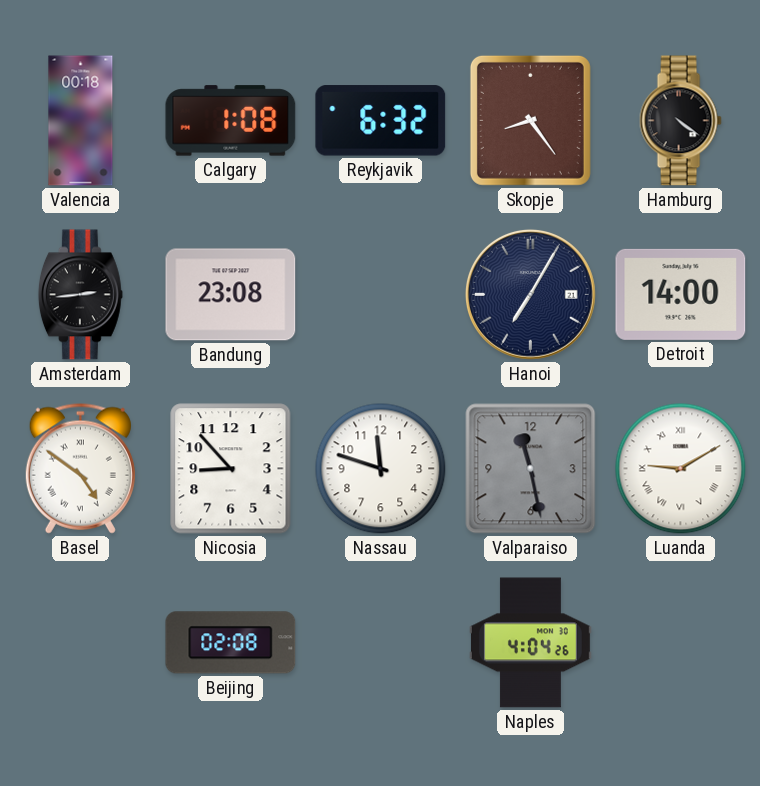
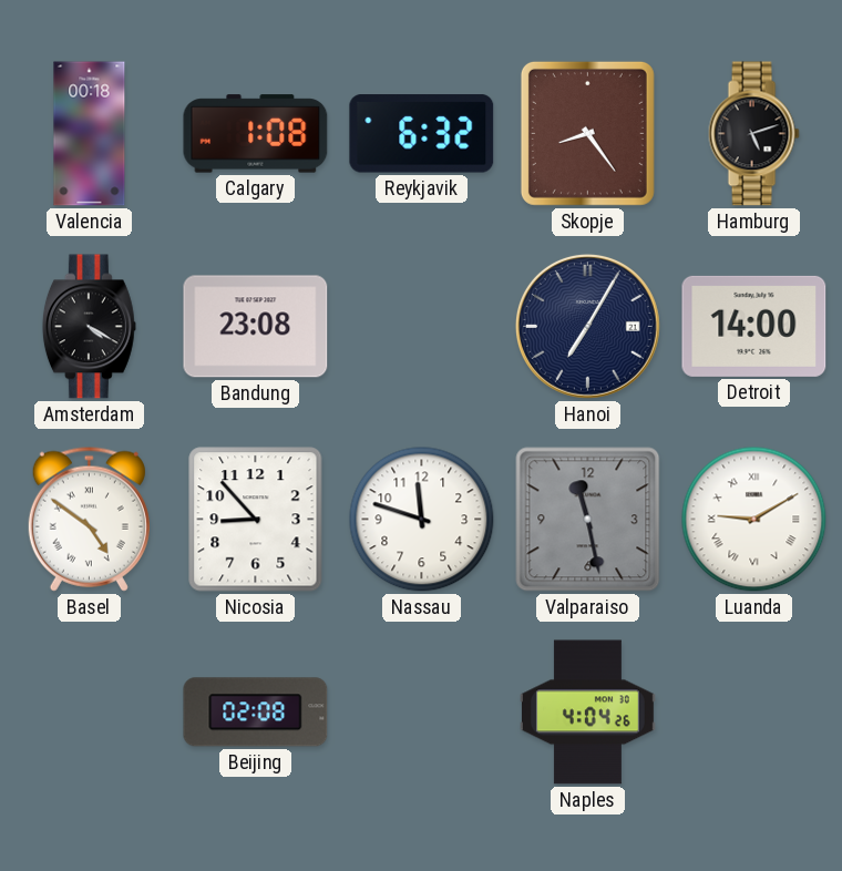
Hamburg: 4:21 -> 5:12 (753, 134)
Amsterdam: 2:44 -> 4:20 (89, 327)
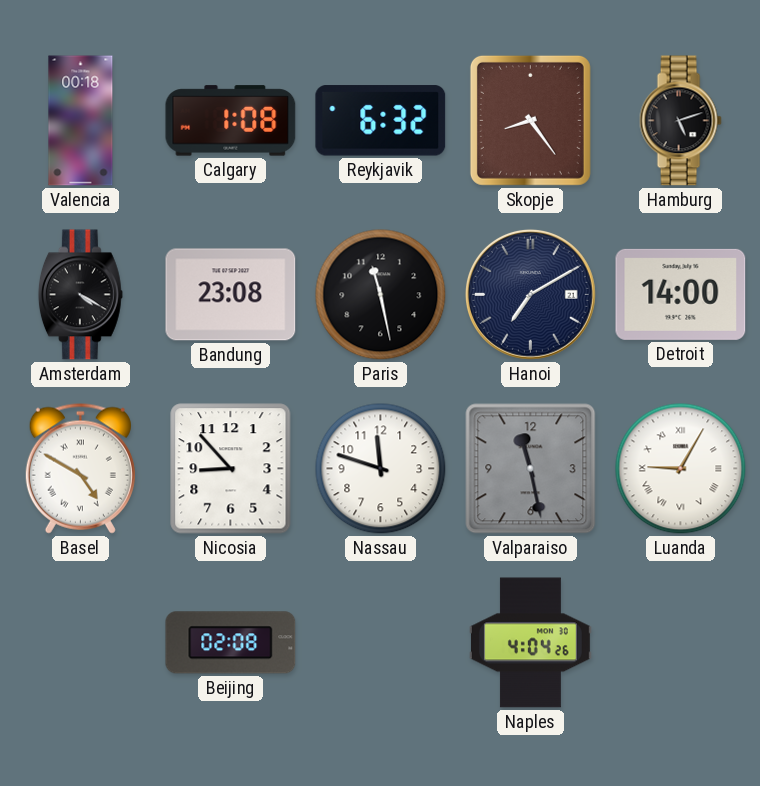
Paris: none -> 11:28 (381, 295)
Hanoi: 7:05 -> 7:10 (530, 294)
Basel: 4:51 -> 4:50 (80, 468)
Luanda: 9:10 -> 9:05 (681, 469)
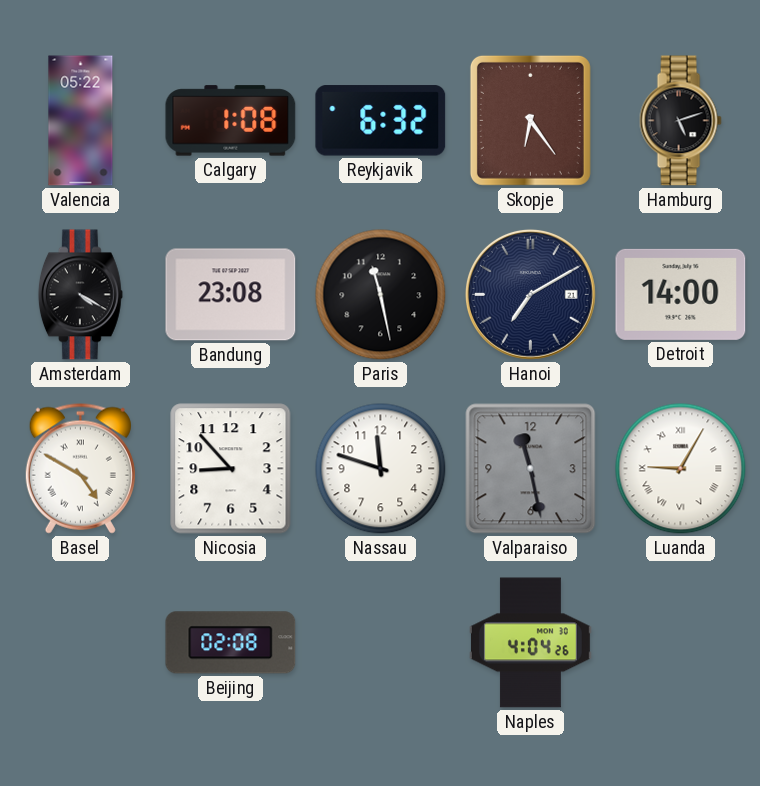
Valencia: 00:18 -> 05:22 (81, 121)
Skopje: 8:24 -> 6:24 (530, 120)
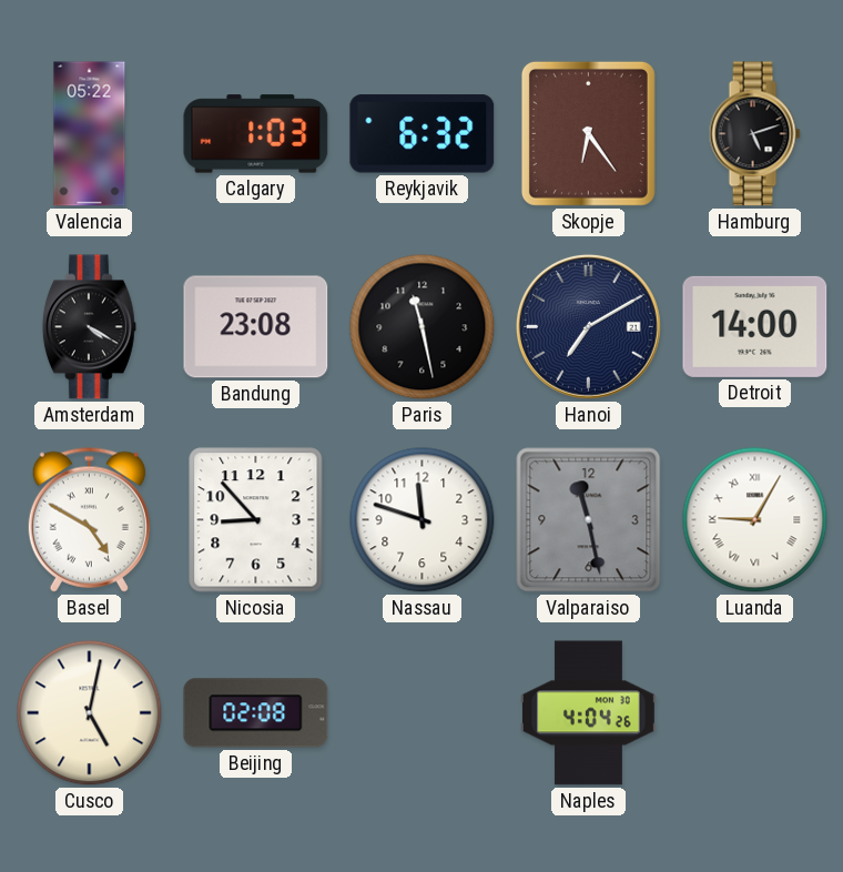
Calgary: 1:08 -> 1:03 (256, 134)
Cusco: none -> 5:02 (90, 713)
